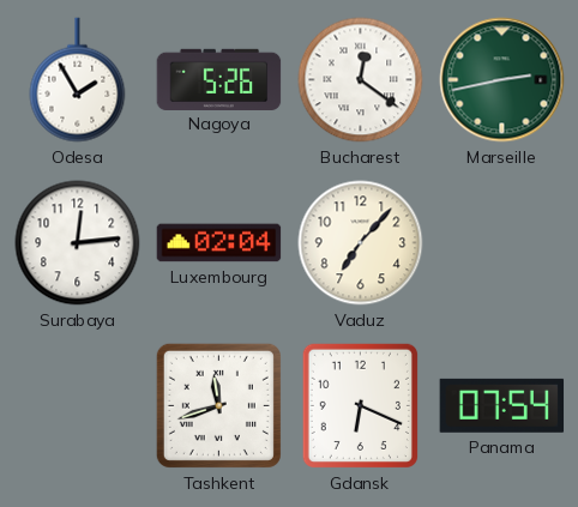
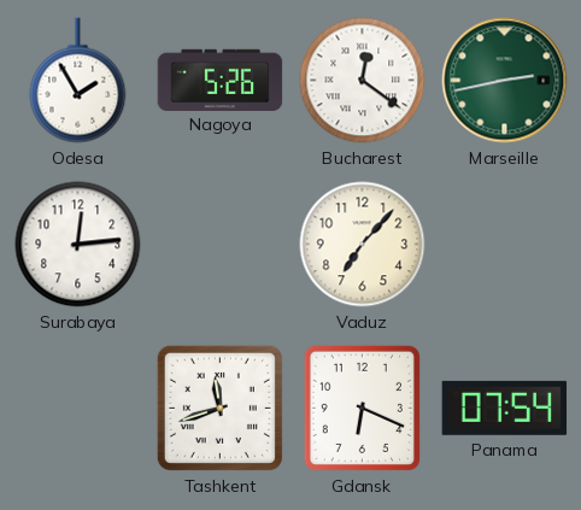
Luxembourg: 02:04 -> none (219, 243)
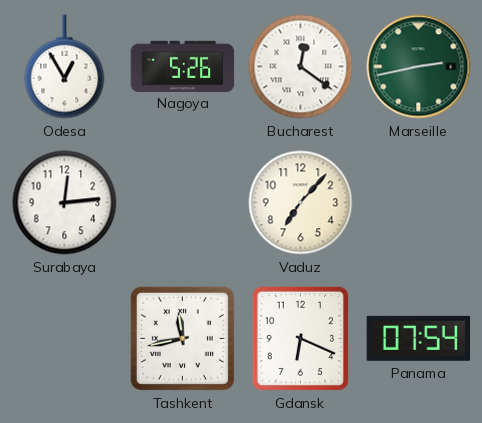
Odesa: 1:55 -> 12:55 (65, 67)
Tashkent: 11:42 -> 11:43 (182, 338)
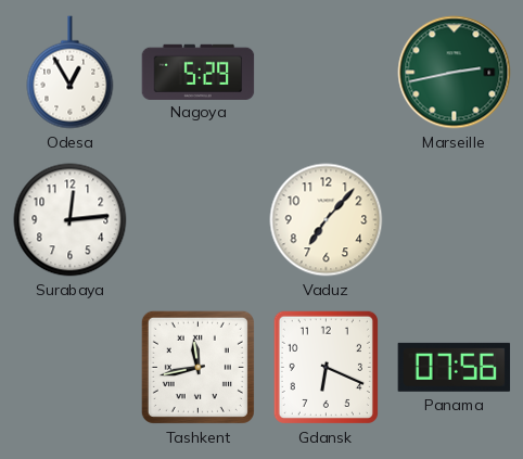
Nagoya: 5:26 -> 5:29 (199, 72)
Bucharest: 12:21 -> none (301, 67)
Panama: 07:54 -> 07:56 (455, 367)
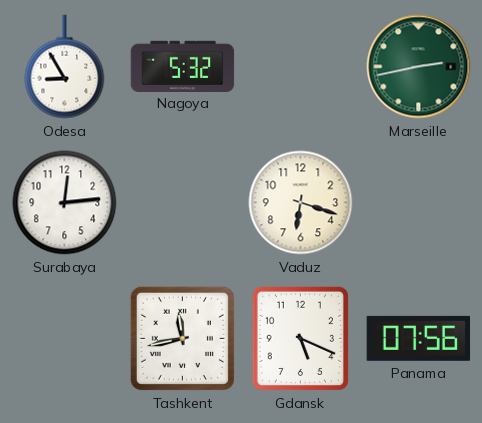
Odesa: 12:55 -> 8:55 (65, 67)
Nagoya: 5:29 -> 5:32 (183, 66)
Vaduz: 7:07 -> 6:18 (301, 203)
Gdansk: 6:19 -> 5:19 (300, 338)
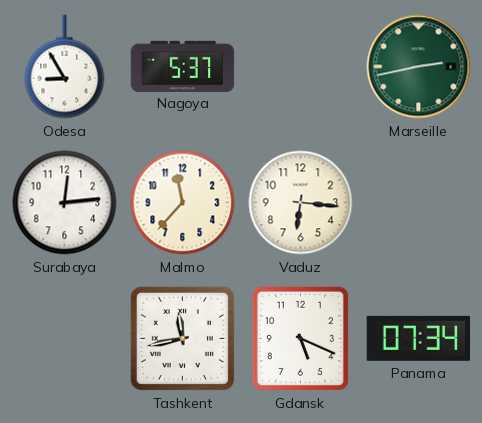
Nagoya: 5:32 -> 5:37 (183, 66)
Malmo: none -> 11:37 (183, 203)
Vaduz: 6:18 -> 6:16 (301, 203)
Panama: 07:56 -> 07:34 (419, 338)
